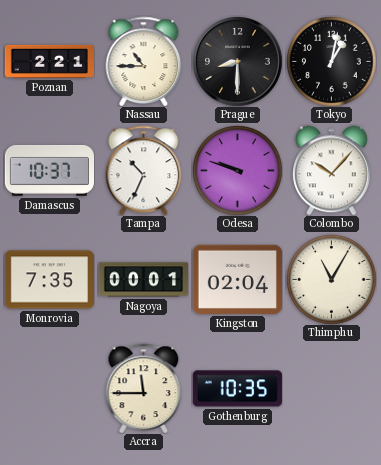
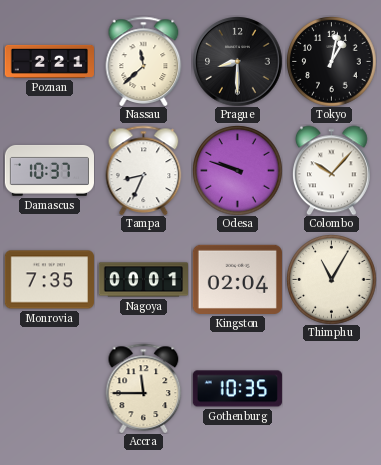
Nassau: 10:45 -> 11:38 (144, 61)
Tampa: 10:34 -> 8:34 (144, 170)
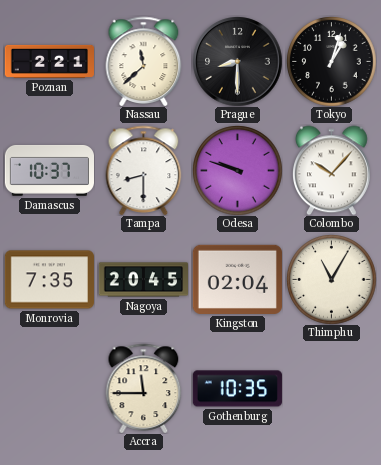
Tokyo: 1:02 -> 1:03 (331, 61)
Tampa: 8:34 -> 8:30 (144, 170)
Nagoya: 00:01 -> 20:45 (143, 280)
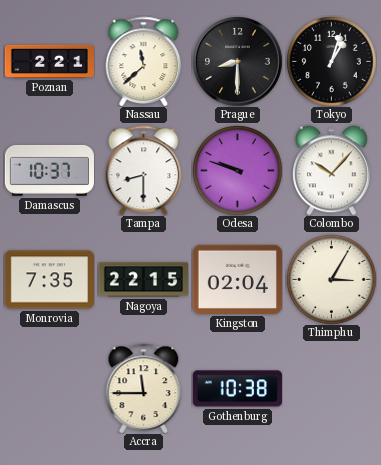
Nagoya: 20:45 -> 22:15 (143, 280)
Thimphu: 11:05 -> 3:05 (331, 279)
Gothenburg: 10:35 -> 10:38 (237, 389)
